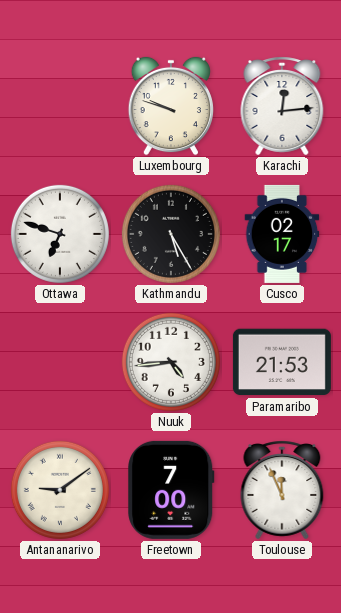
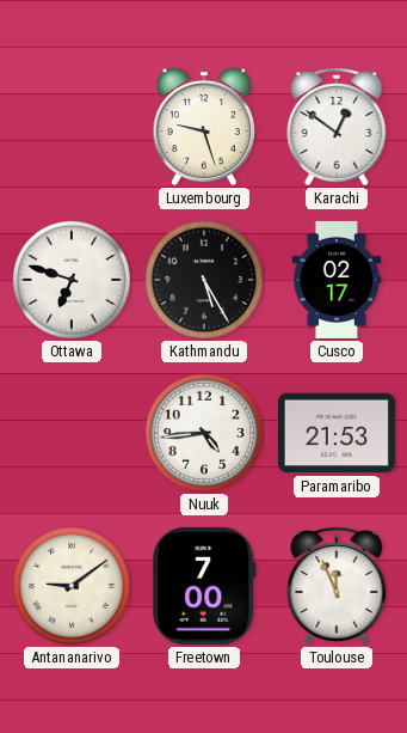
Luxembourg: 9:48 -> 9:27 (204, 127)
Karachi: 12:14 -> 12:51 (337, 127)
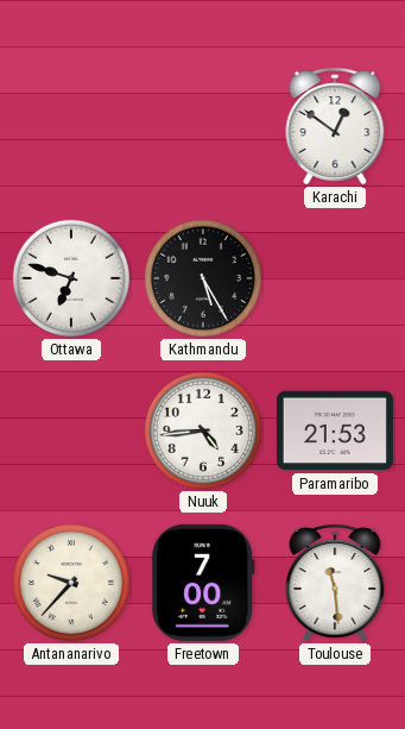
Luxembourg: 9:27 -> none (204, 127)
Cusco: 02:17 -> none (337, 280)
Antananarivo: 9:09 -> 9:37 (71, 583)
Toulouse: 11:56 -> 11:29 (335, 583)
